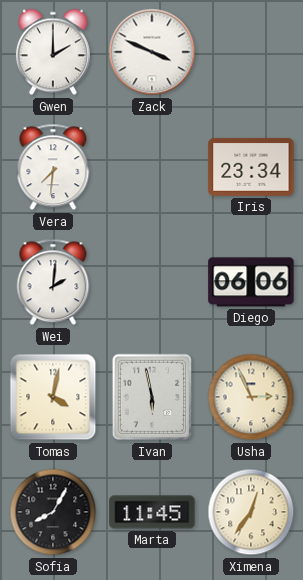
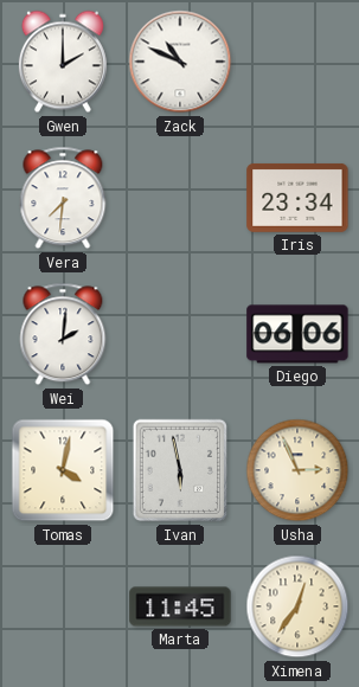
Zack: 3:49 -> 10:49 (180, 62)
Sofia: 8:05 -> none (53, 512)
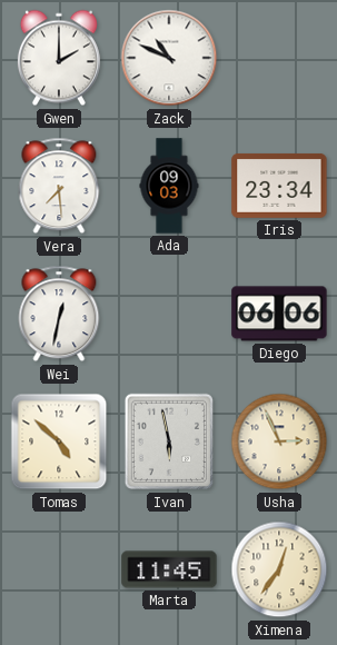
Vera: 7:31 -> 7:29 (59, 186)
Ada: none -> 09:03 (169, 186)
Wei: 2:01 -> 12:32 (59, 314)
Tomas: 4:02 -> 4:52 (59, 441)
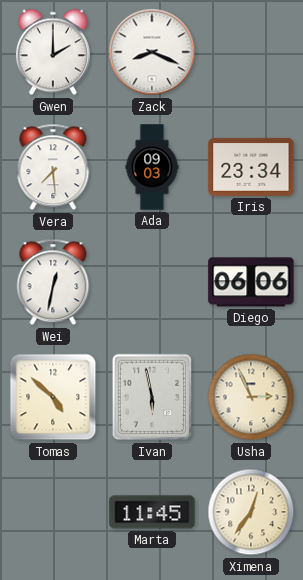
Zack: 10:49 -> 8:19 (152, 52)
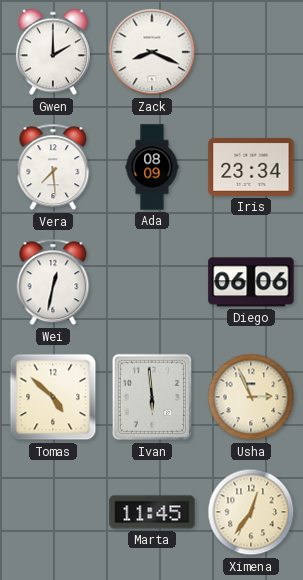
Ada: 09:03 -> 08:09 (152, 167)
Ivan: 5:58 -> 5:59 (152, 397)
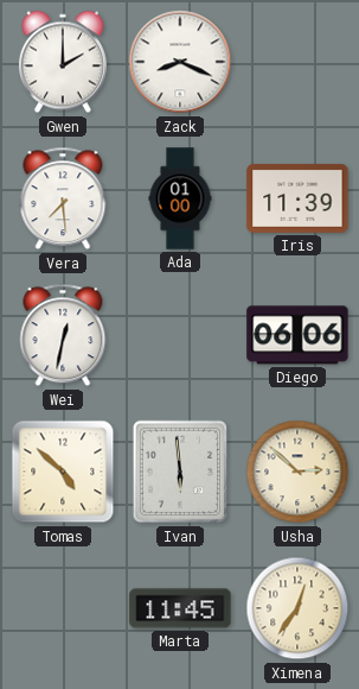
Ada: 08:09 -> 01:00 (180, 198)
Iris: 23:34 -> 11:39 (297, 198)
Usha: 2:56 -> 2:52 (297, 472)
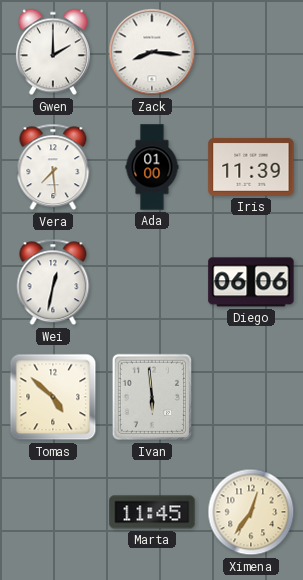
Zack: 8:19 -> 8:16 (152, 52)
Usha: 2:52 -> none (297, 472)
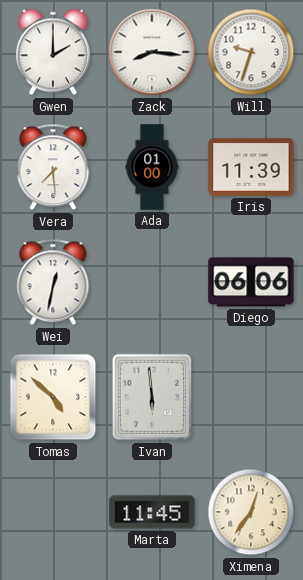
Will: none -> 9:33 (251, 52)
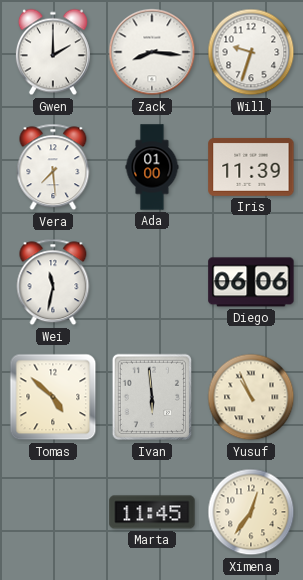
Wei: 12:32 -> 11:32 (53, 282)
Yusuf: none -> 10:56 (251, 397)
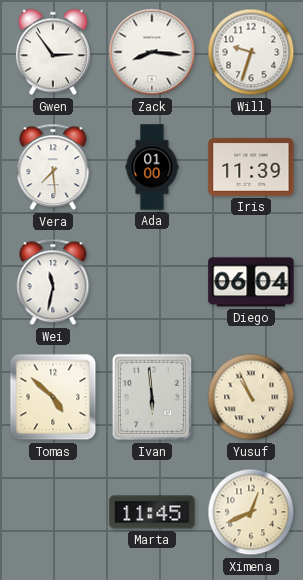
Gwen: 2:00 -> 2:54 (53, 52)
Diego: 06:06 -> 06:04 (251, 282)
Ximena: 12:36 -> 12:41 (251, 512)
